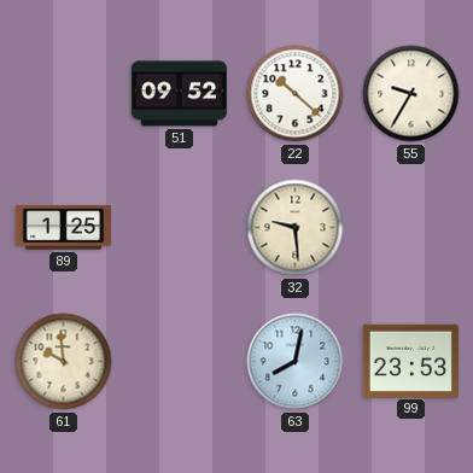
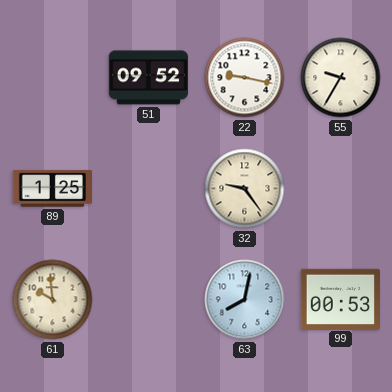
22: 10:22 -> 9:17 (245, 78)
32: 9:29 -> 9:24 (245, 189)
99: 23:53 -> 00:53 (340, 299)
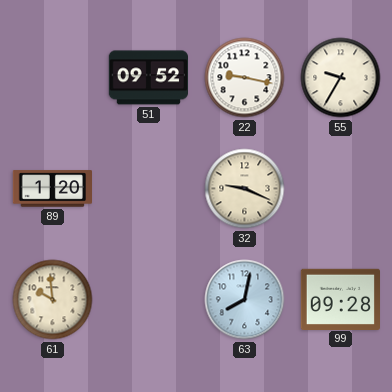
89: 1:25 -> 1:20 (52, 189)
32: 9:24 -> 9:19 (245, 189)
99: 00:53 -> 09:28 (340, 299)
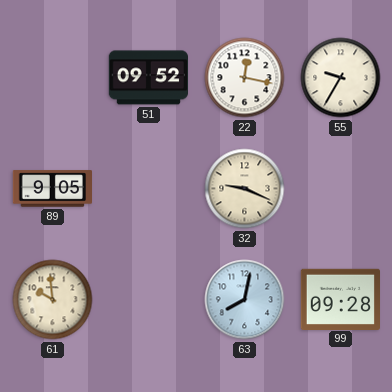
22: 9:17 -> 12:17 (245, 78)
89: 1:20 -> 9:05 (52, 189)
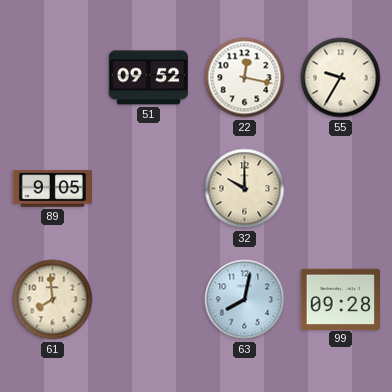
32: 9:19 -> 10:00 (245, 189)
61: 9:59 -> 7:59 (53, 300)
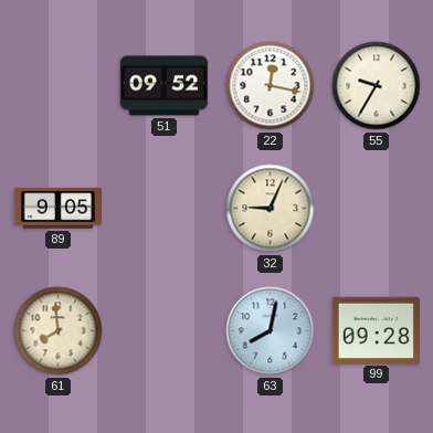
32: 10:00 -> 9:04 (271, 209)
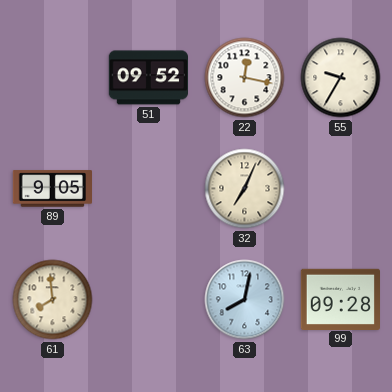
32: 9:04 -> 7:04 (245, 189)
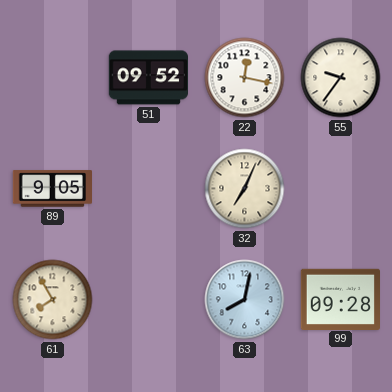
55: 9:35 -> 9:36 (341, 78)
61: 7:59 -> 7:55 (53, 300)
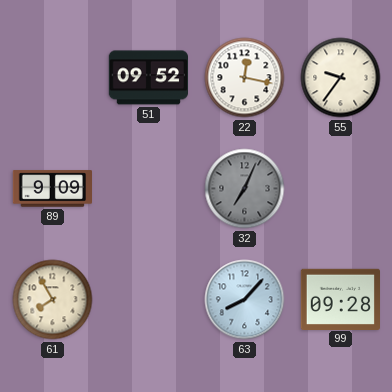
89: 9:05 -> 9:09 (52, 189)
32 dial: cream -> grey (245, 189)
63: 8:02 -> 8:07 (245, 300)
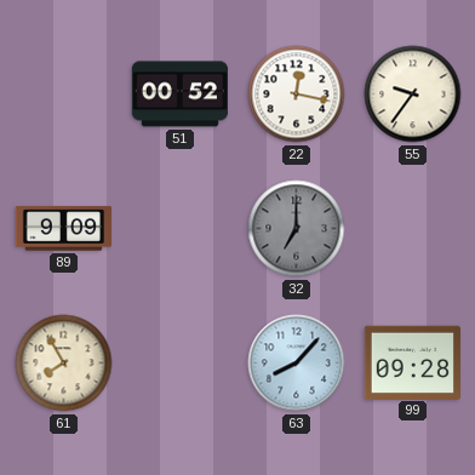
51: 09:52 -> 00:52 (179, 95)
32: 7:04 -> 7:00 (297, 229)
